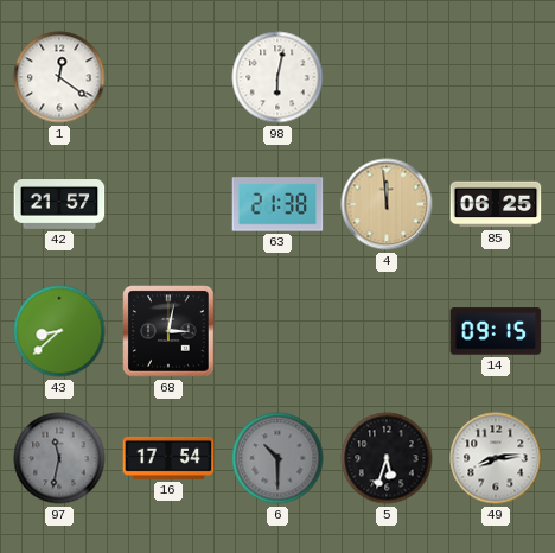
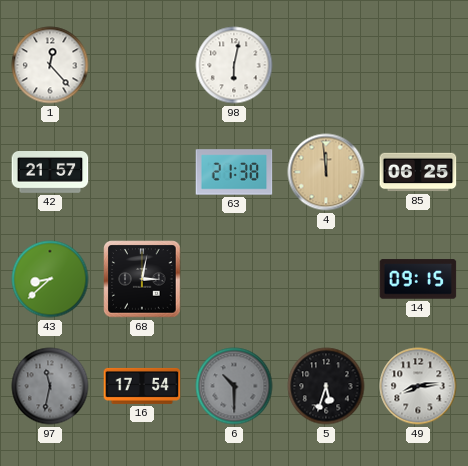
1: 12:21 -> 12:23 (50, 65)
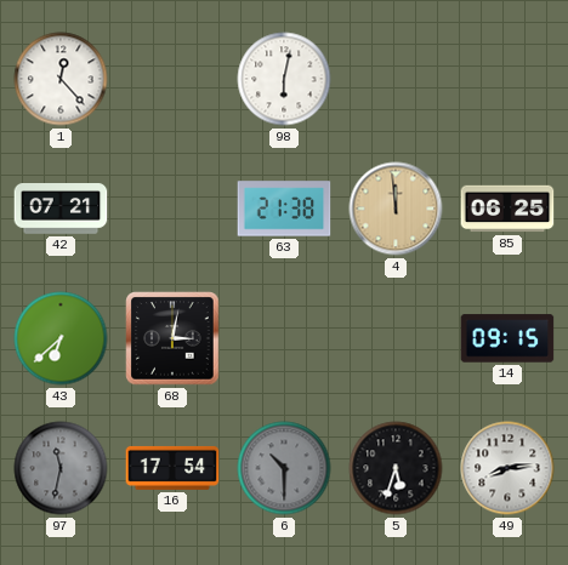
42: 21:57 -> 07:21 (61, 210)
43: 8:38 -> 6:38 (61, 338)
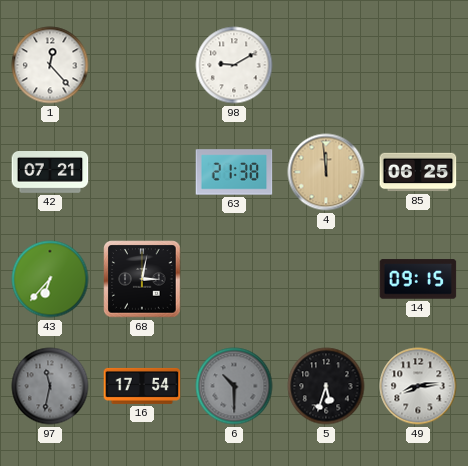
98: 6:02 -> 9:10 (234, 65)
43: 6:38 -> 6:37 (50, 279)
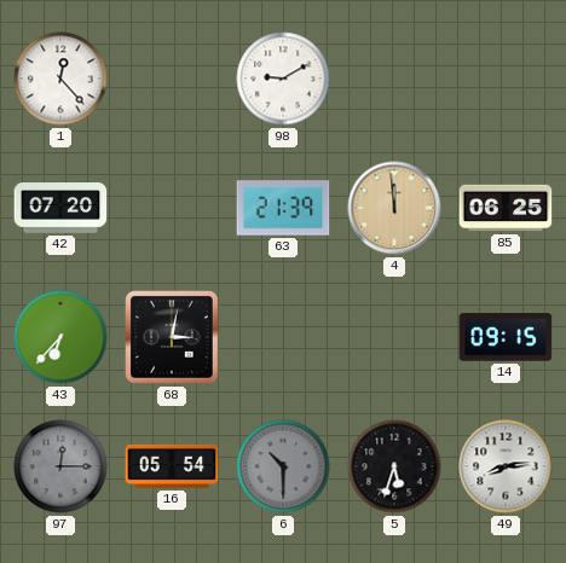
42: 07:21 -> 07:20 (60, 209)
63: 21:38 -> 21:39 (283, 208)
97: 11:32 -> 12:15 (60, 466)
16: 17:54 -> 05:54 (172, 466)
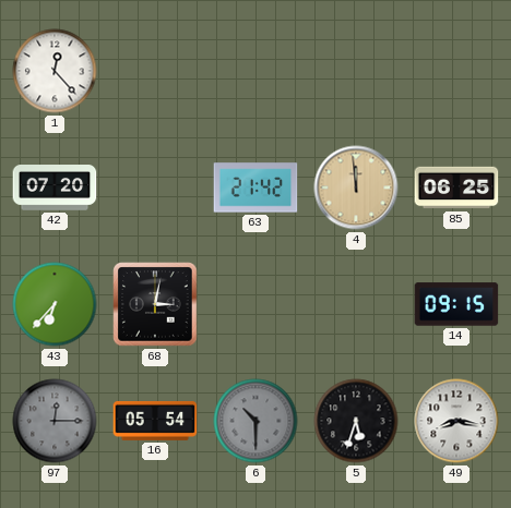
98: 9:10 -> none (283, 79)
63: 21:39 -> 21:42 (255, 188)
49: 8:14 -> 8:17 (456, 421)
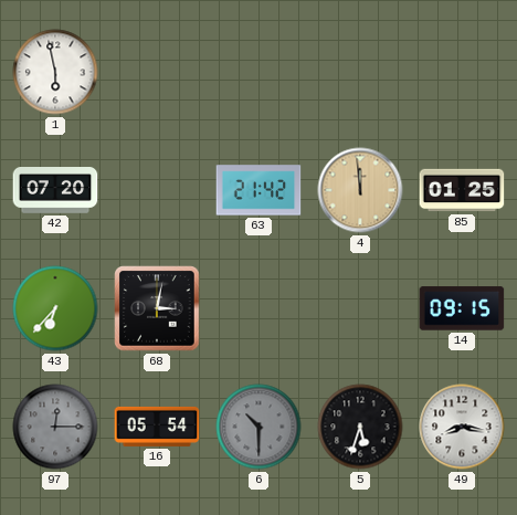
1: 12:23 -> 5:58 (55, 72)
85: 06:25 -> 01:25 (462, 190)
